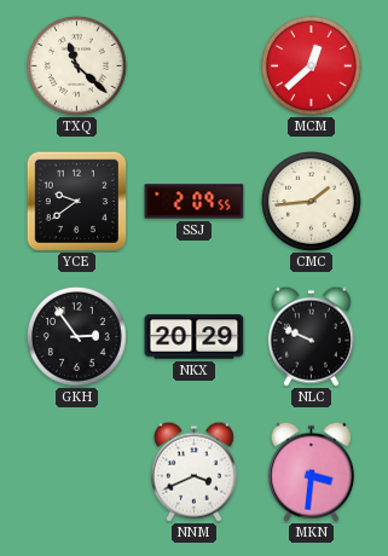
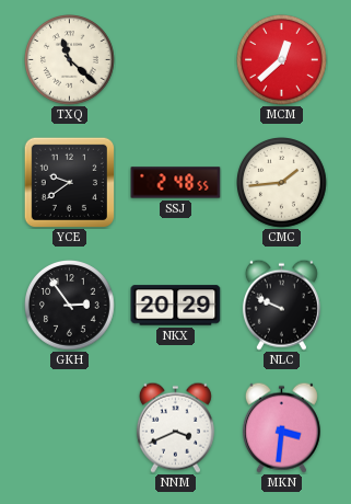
SSJ: 2:09 -> 2:48 (176, 183)
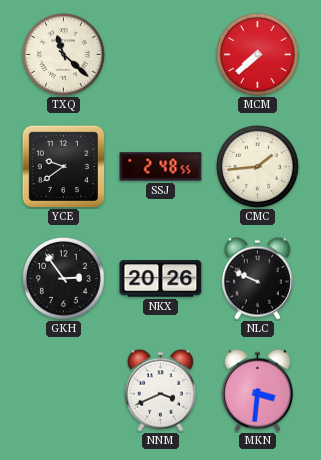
MCM: 12:38 -> 7:38 (258, 55)
NKX: 20:29 -> 20:26 (161, 279)
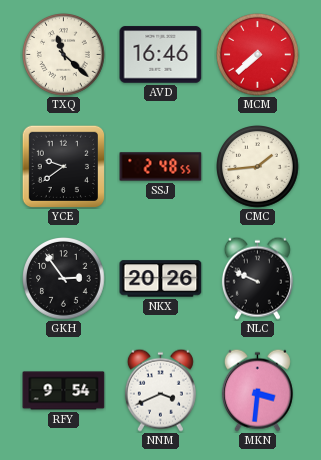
AVD: none -> 16:46 (161, 55)
RFY: none -> 9:54 (64, 391)
